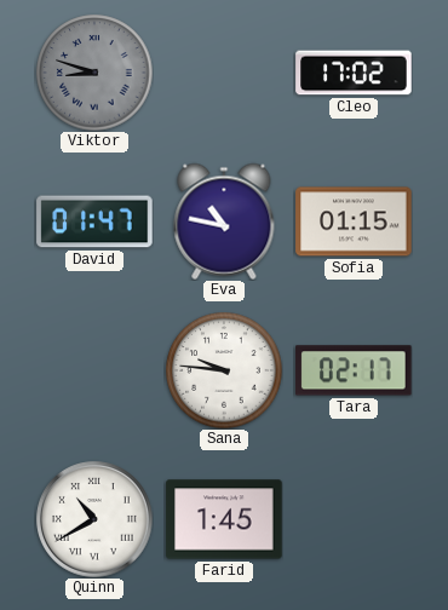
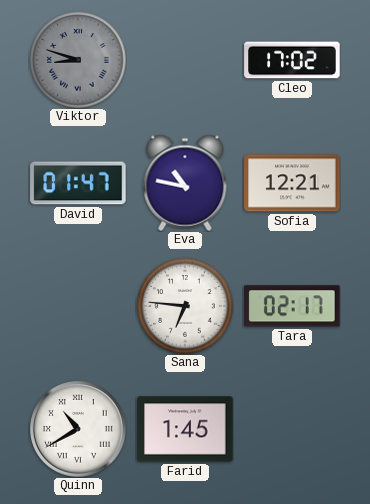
Sofia: 01:15 -> 12:21 (292, 183)
Sana: 9:46 -> 6:46 (185, 306)
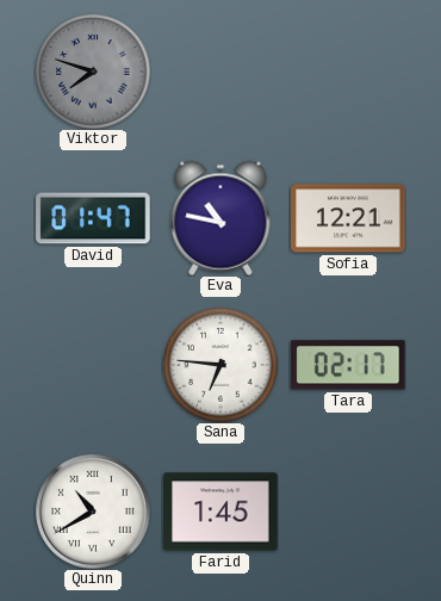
Viktor: 8:48 -> 7:48 (93, 72)
Cleo: 17:02 -> none (292, 60)
